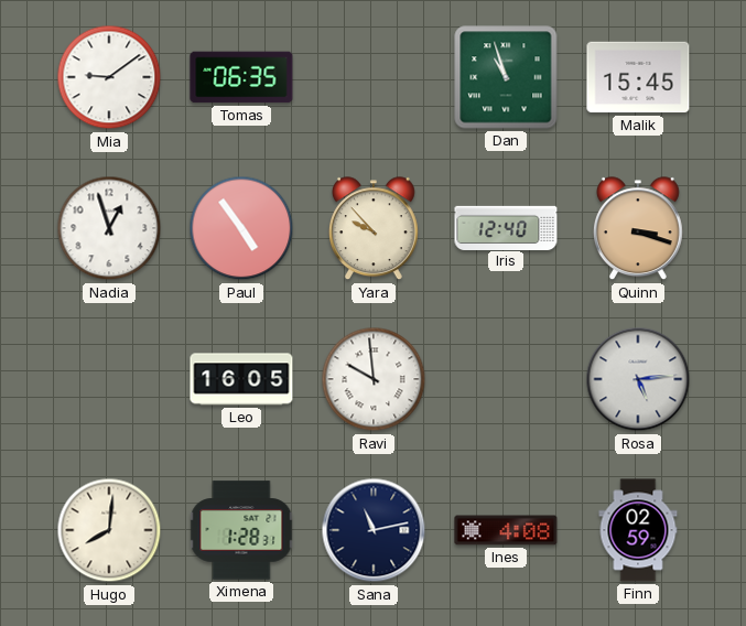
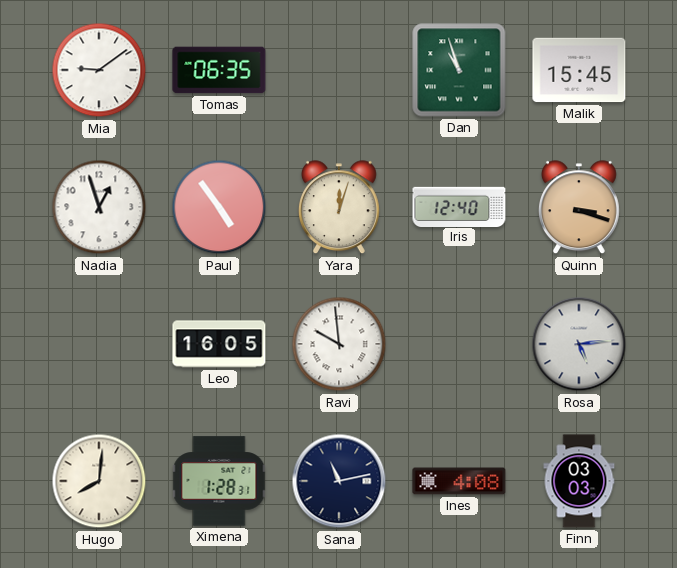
Yara: 9:53 -> 12:03 (339, 208)
Finn: 02:59 -> 03:03 (579, 481)
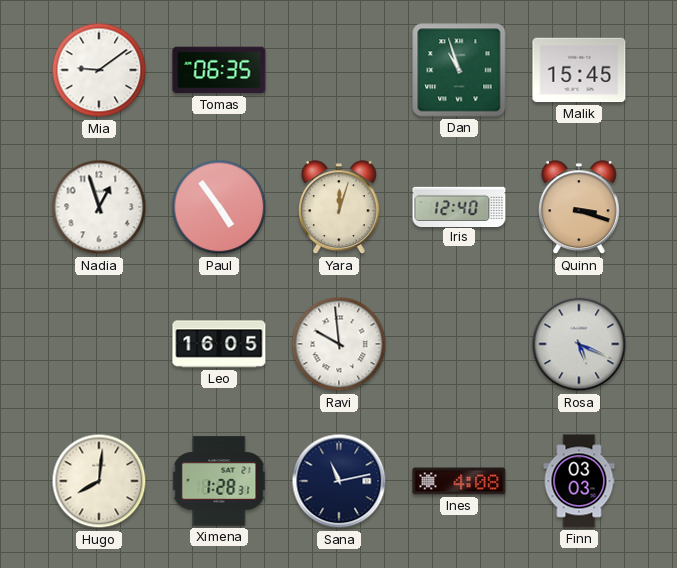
Rosa: 5:14 -> 5:19 (579, 344)
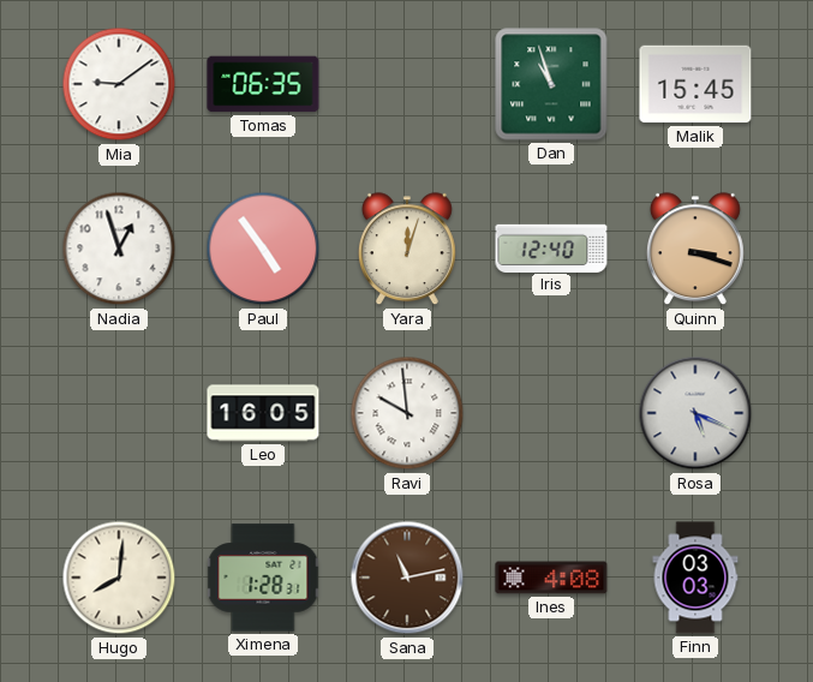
Sana dial: navy -> brown (407, 578)
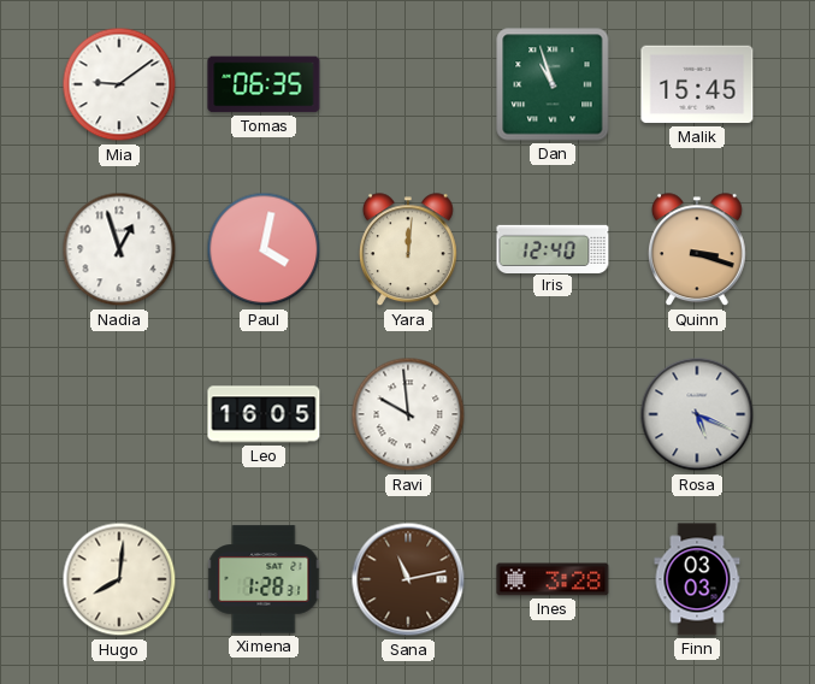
Paul: 4:54 -> 4:02 (264, 249)
Yara: 12:03 -> 12:01 (408, 250)
Ines: 4:08 -> 3:28 (553, 579)
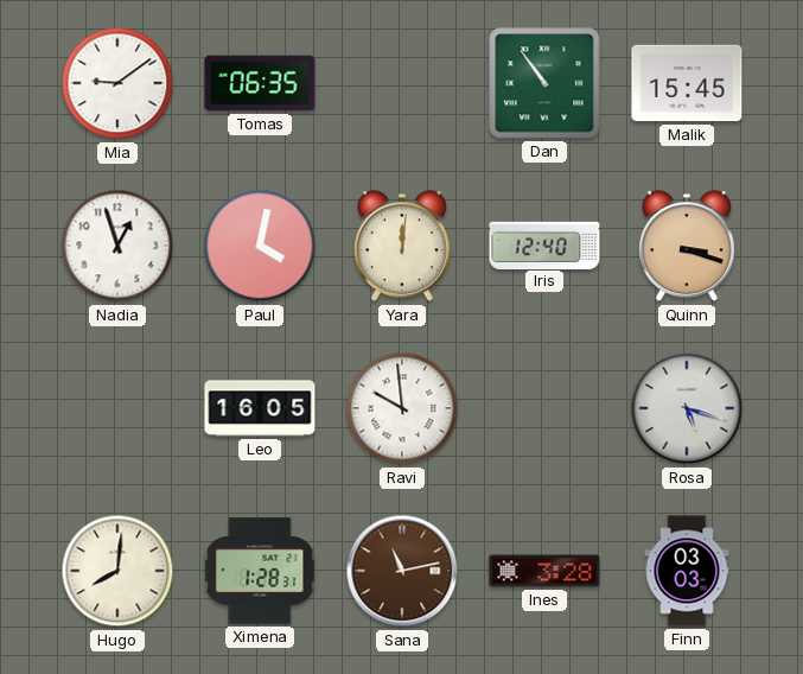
Dan: 10:57 -> 10:54 (544, 83)
Rosa: 5:19 -> 5:18 (687, 408)
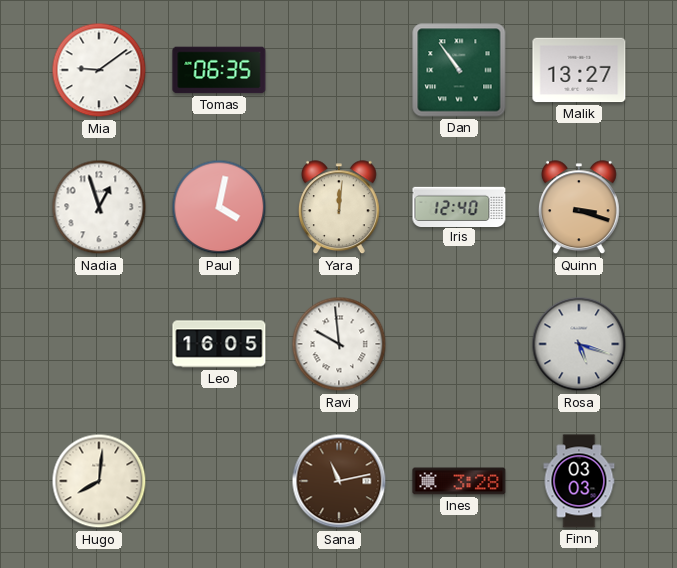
Malik: 15:45 -> 13:27 (579, 70)
Ximena: 1:28 -> none (260, 571)
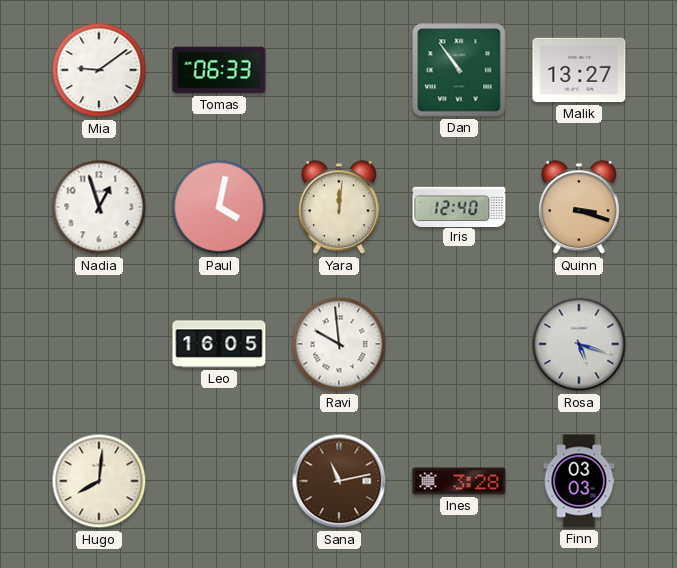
Tomas: 06:35 -> 06:33 (219, 70)
